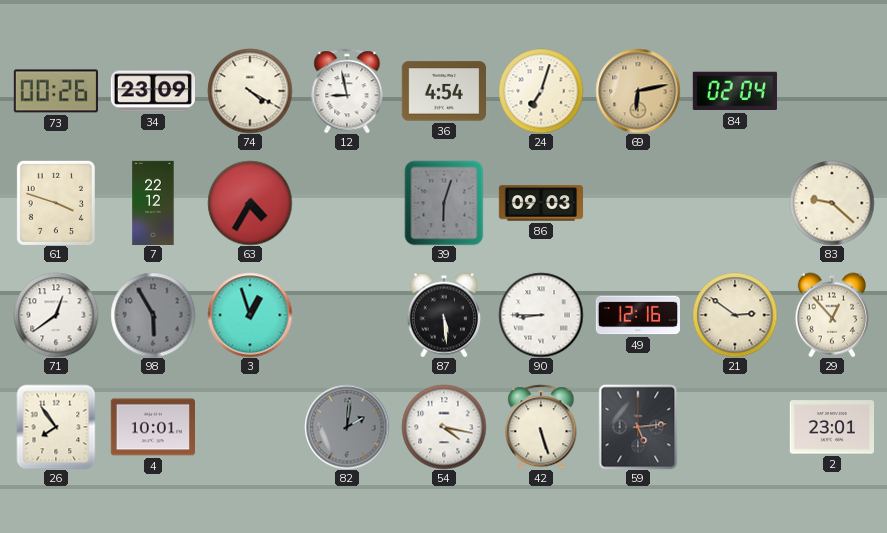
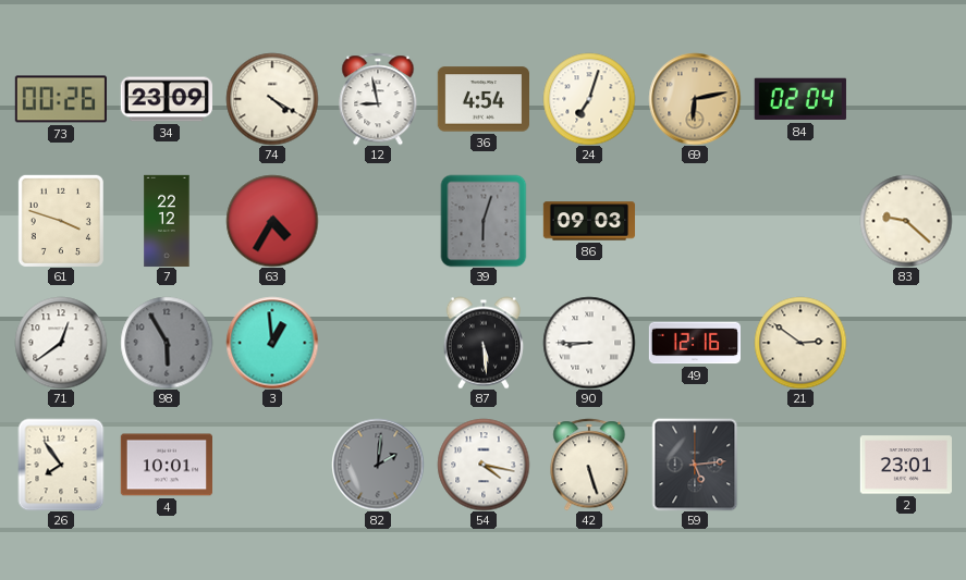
3: 12:57 -> 12:59 (272, 343)
29: 12:53 -> none (832, 315)
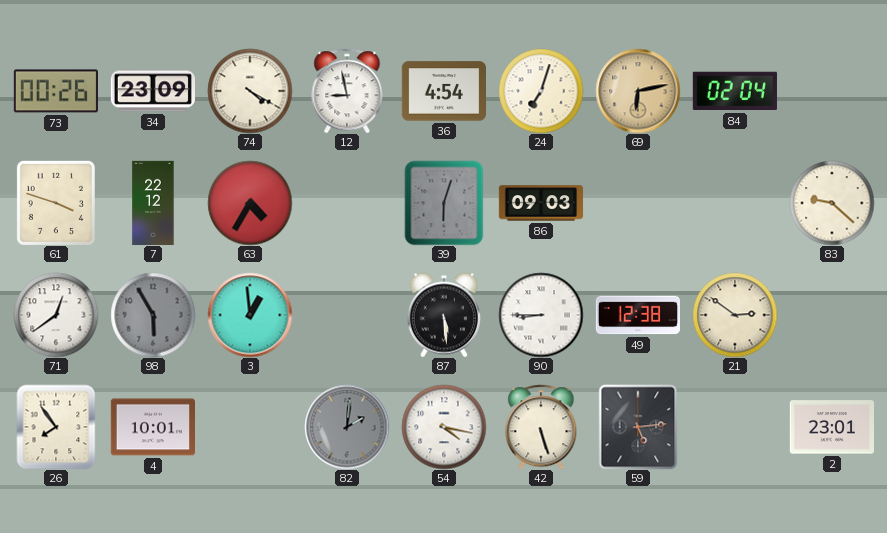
49: 12:16 -> 12:38 (637, 315)
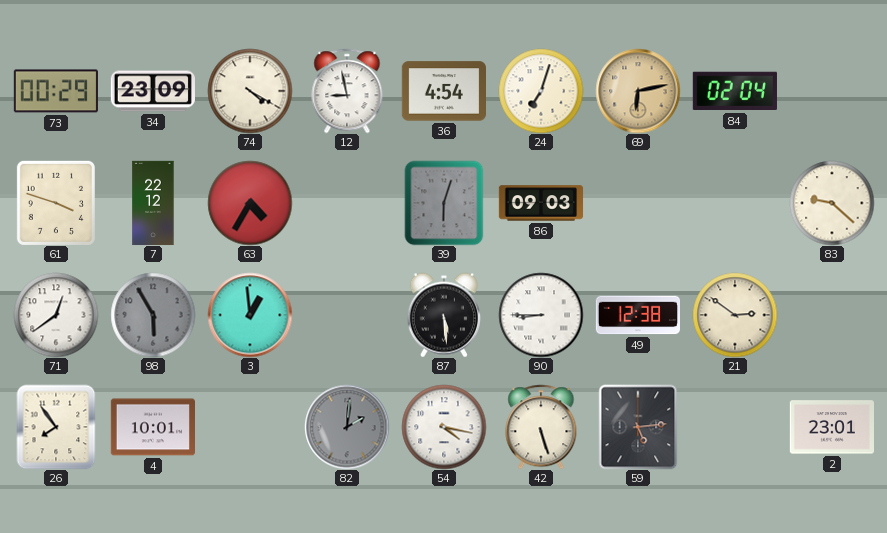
73: 00:26 -> 00:29 (56, 91)
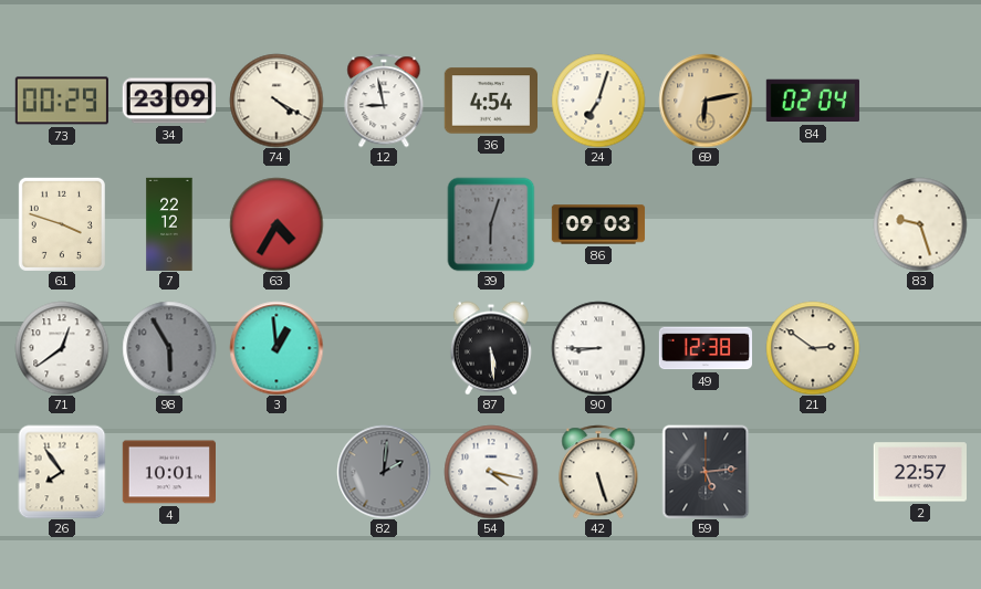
83: 9:22 -> 9:27 (920, 224)
2: 23:01 -> 22:57 (919, 472)
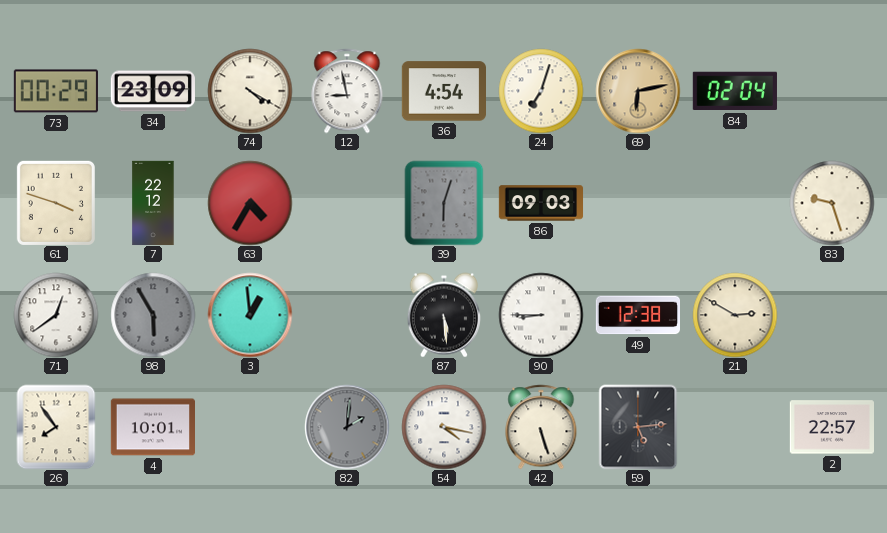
21: 2:51 -> 2:50 (735, 315)
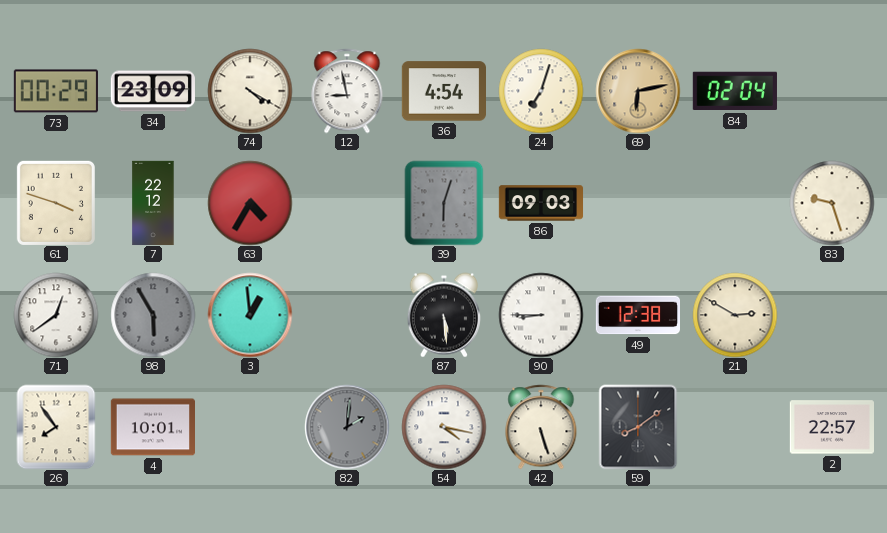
59: 5:14 -> 8:09 (638, 427)
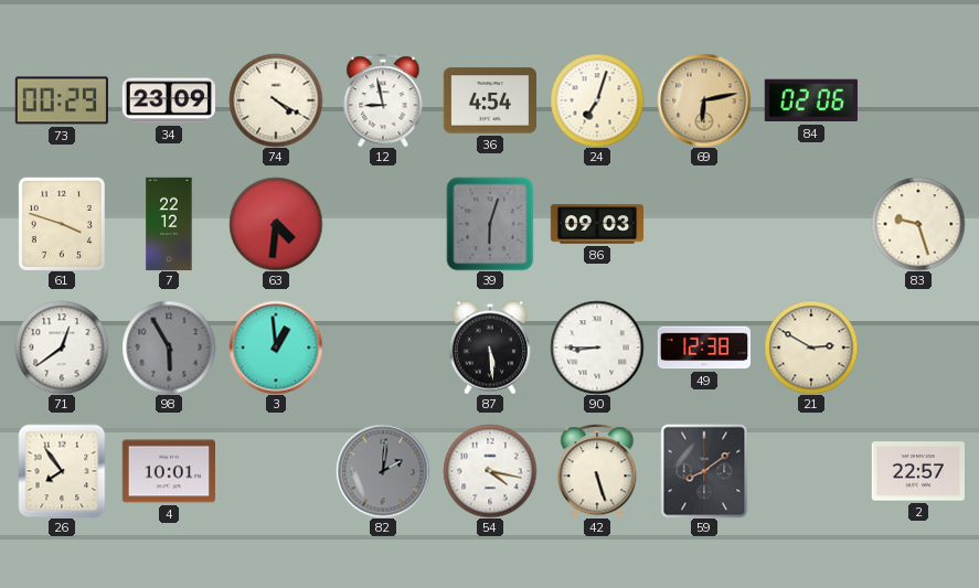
84: 02:04 -> 02:06 (811, 100)
63: 4:35 -> 4:31 (276, 224)
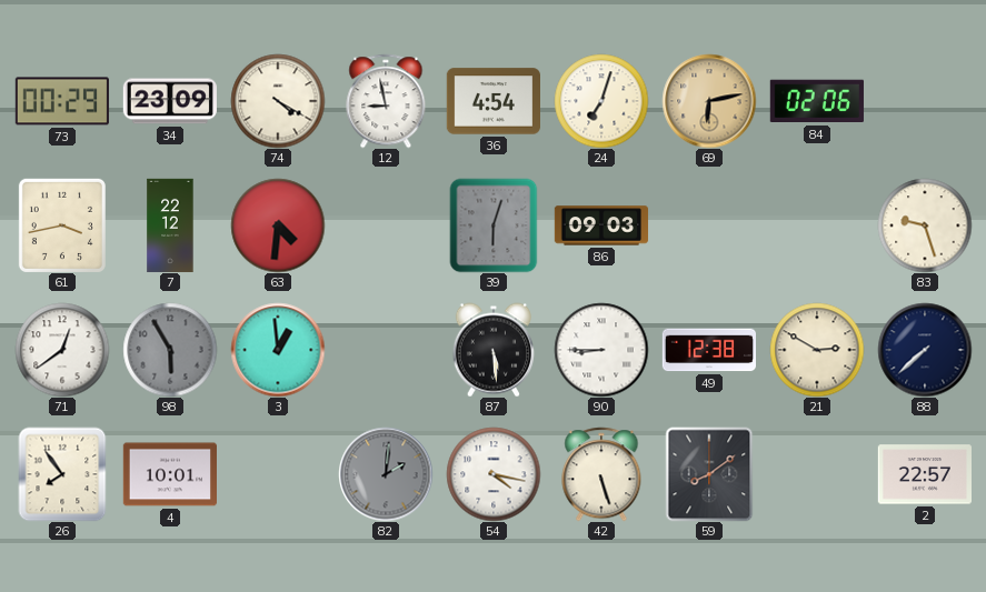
61: 3:48 -> 3:43 (62, 225)
88: none -> 7:38 (925, 350)
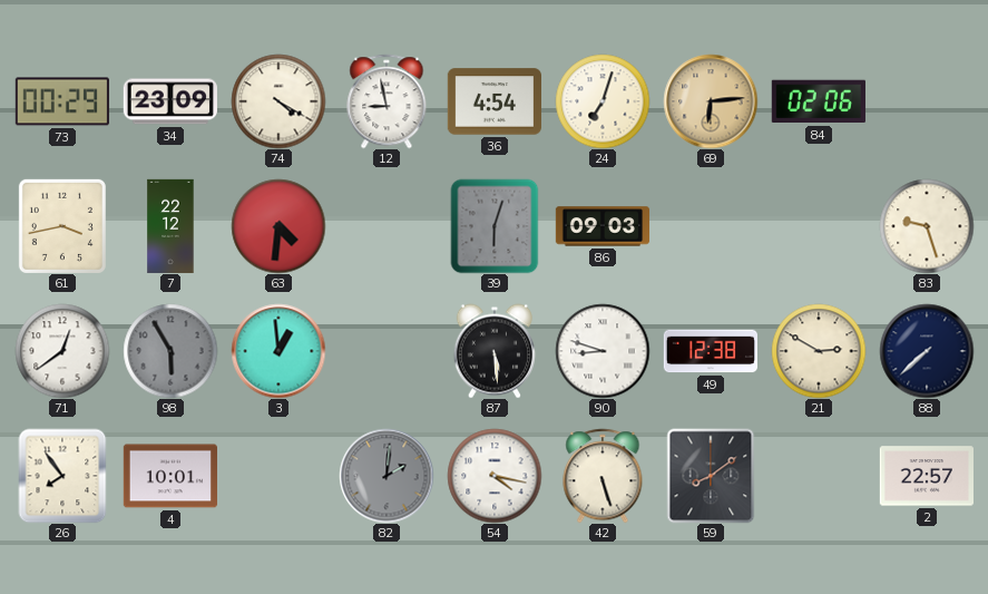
69: 6:13 -> 6:14 (711, 101)
90: 8:45 -> 8:48 (603, 351)
